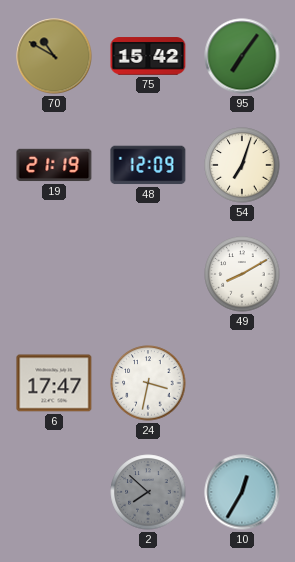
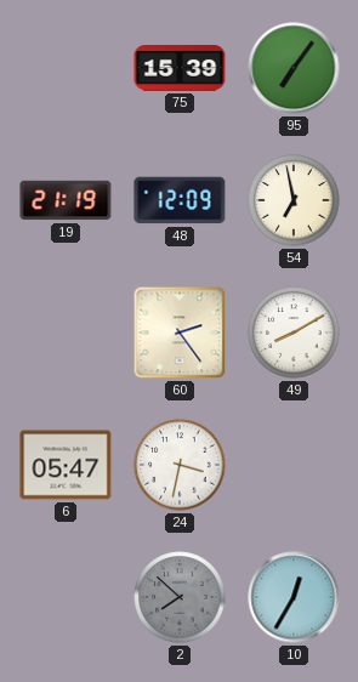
70: 10:50 -> none (54, 56)
75: 15:42 -> 15:39 (180, 68)
54: 7:03 -> 6:58 (294, 200)
60: none -> 2:24 (180, 333)
6: 17:47 -> 05:47 (66, 465)
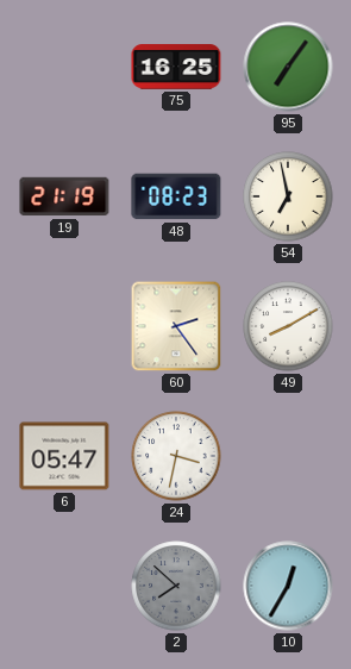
75: 15:39 -> 16:25 (176, 67)
48: 12:09 -> 08:23 (176, 196)
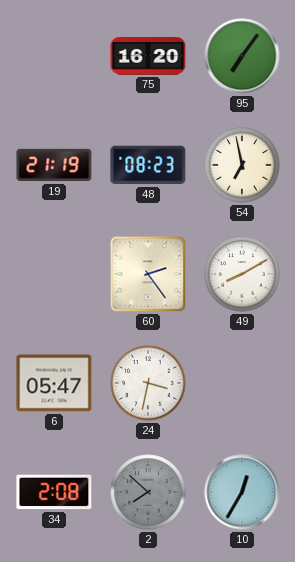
75: 16:25 -> 16:20 (148, 56)
34: none -> 2:08 (54, 492)
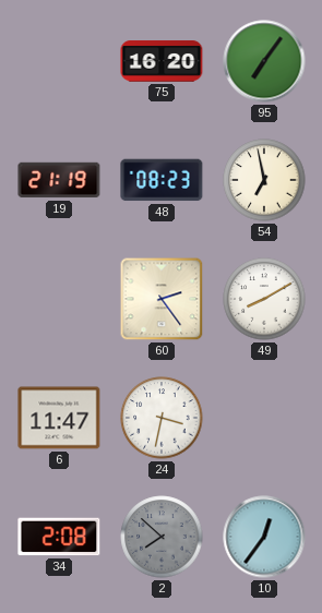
6: 05:47 -> 11:47 (59, 418)
10: 12:35 -> 12:36 (264, 537)
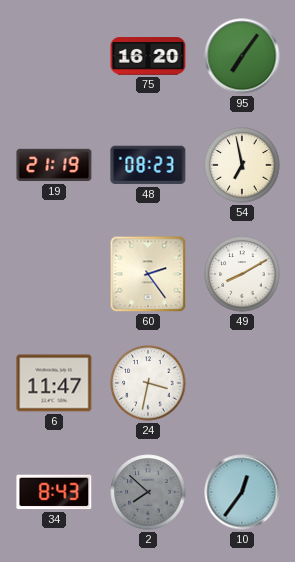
34: 2:08 -> 8:43 (54, 492)
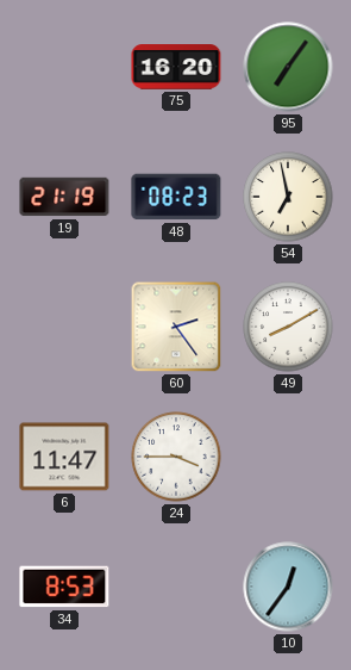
24: 3:32 -> 3:45 (176, 457)
34: 8:43 -> 8:53 (64, 587)
2: 7:52 -> none (148, 492)
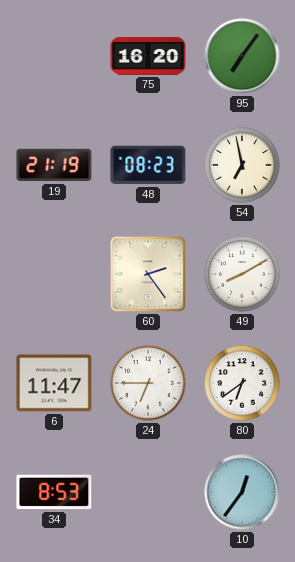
24: 3:45 -> 6:45 (148, 383)
80: none -> 6:39 (242, 383)
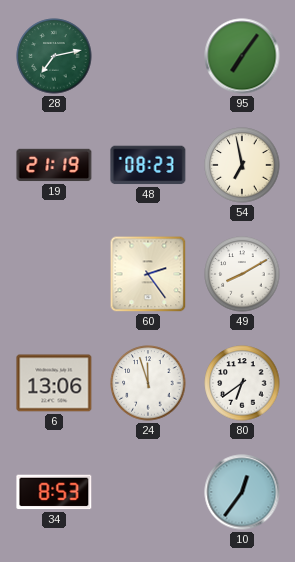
28: none -> 7:13 (54, 56)
75: 16:20 -> none (148, 56)
6: 11:47 -> 13:06 (54, 383)
24: 6:45 -> 11:57 (148, 383)
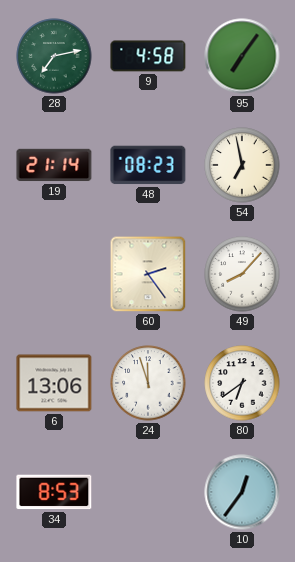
9: none -> 4:58 (148, 56)
19: 21:19 -> 21:14 (54, 165)
49: 8:10 -> 8:07 (242, 274)
